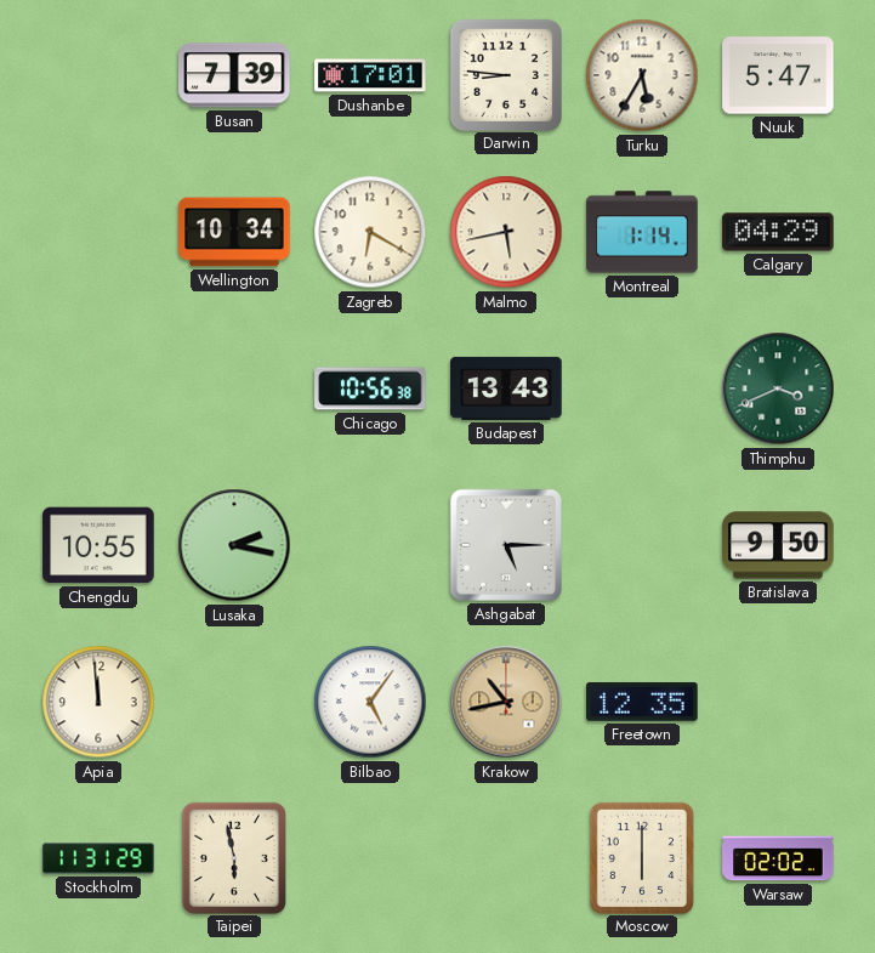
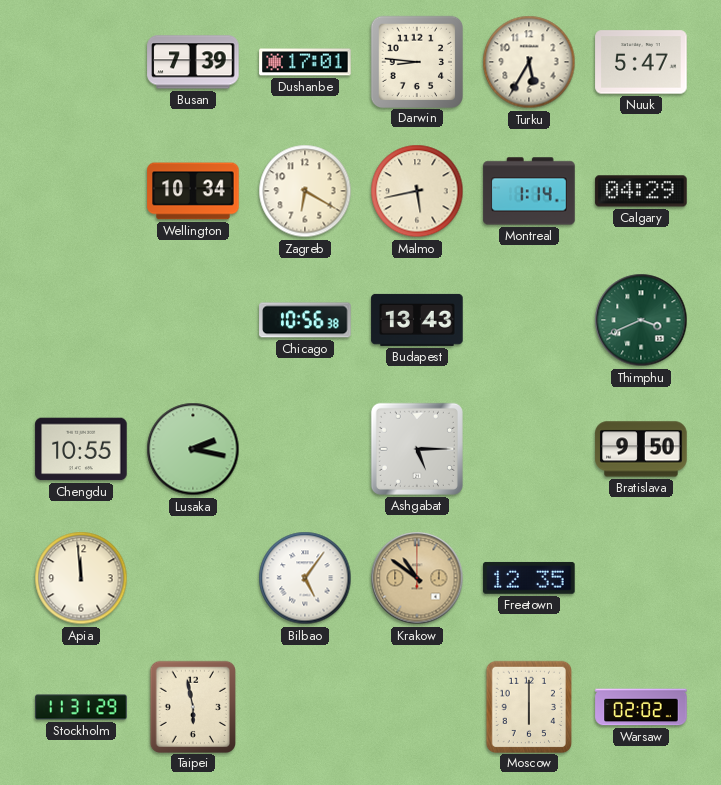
Krakow: 10:43 -> 10:51 (417, 578)
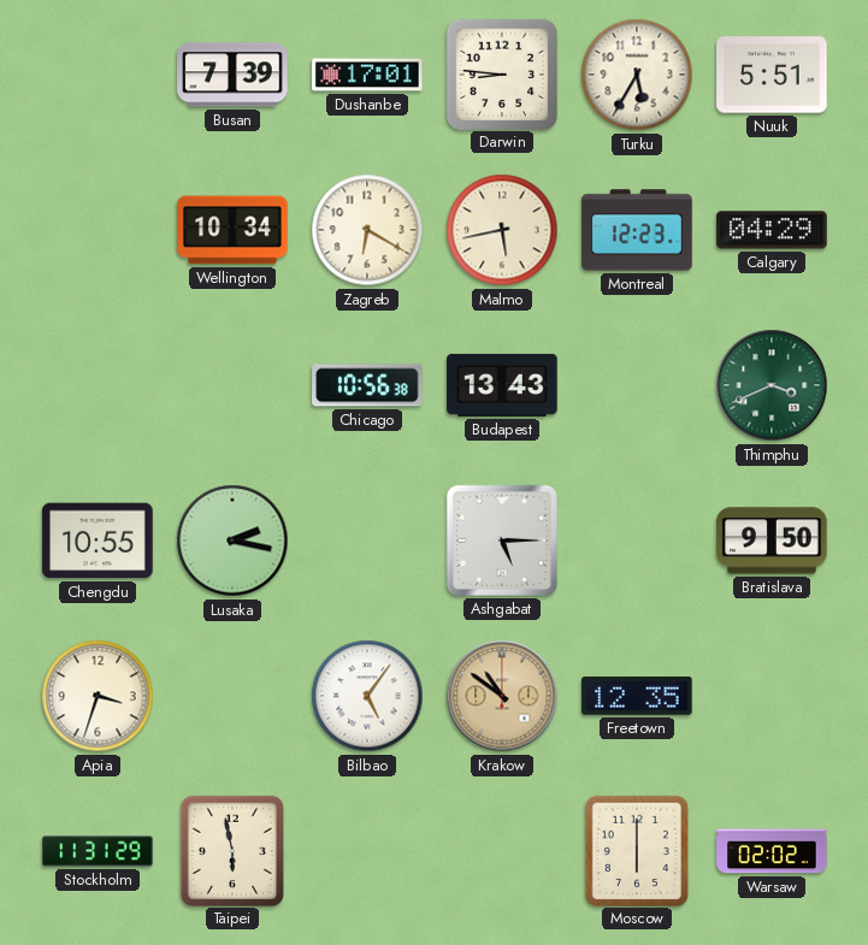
Nuuk: 5:47 -> 5:51 (772, 75)
Montreal: 1:14 -> 12:23 (637, 230)
Apia: 11:59 -> 3:33 (98, 696)
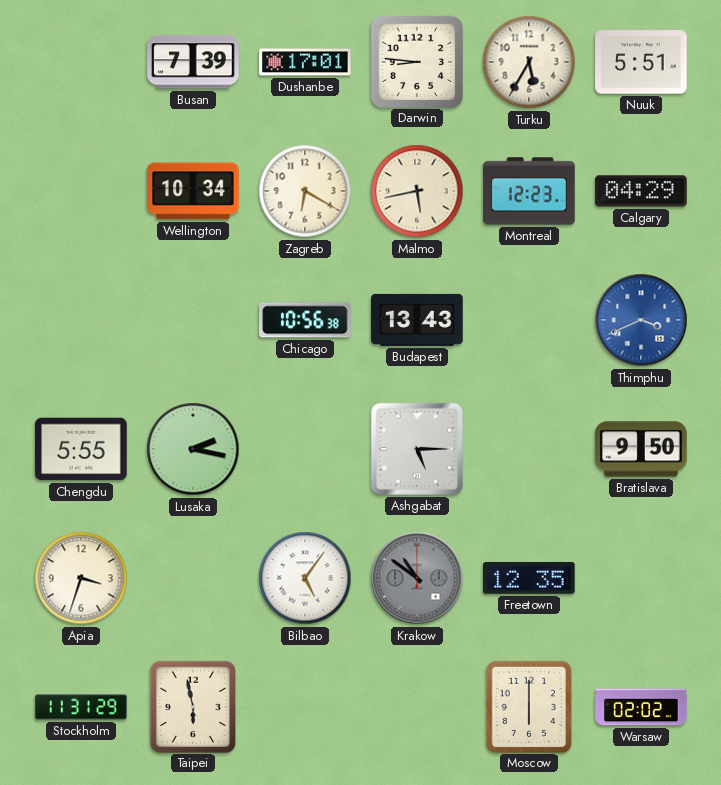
Thimphu dial: green -> blue (641, 320)
Chengdu: 10:55 -> 5:55 (81, 449)
Krakow dial: champagne -> grey (417, 578)
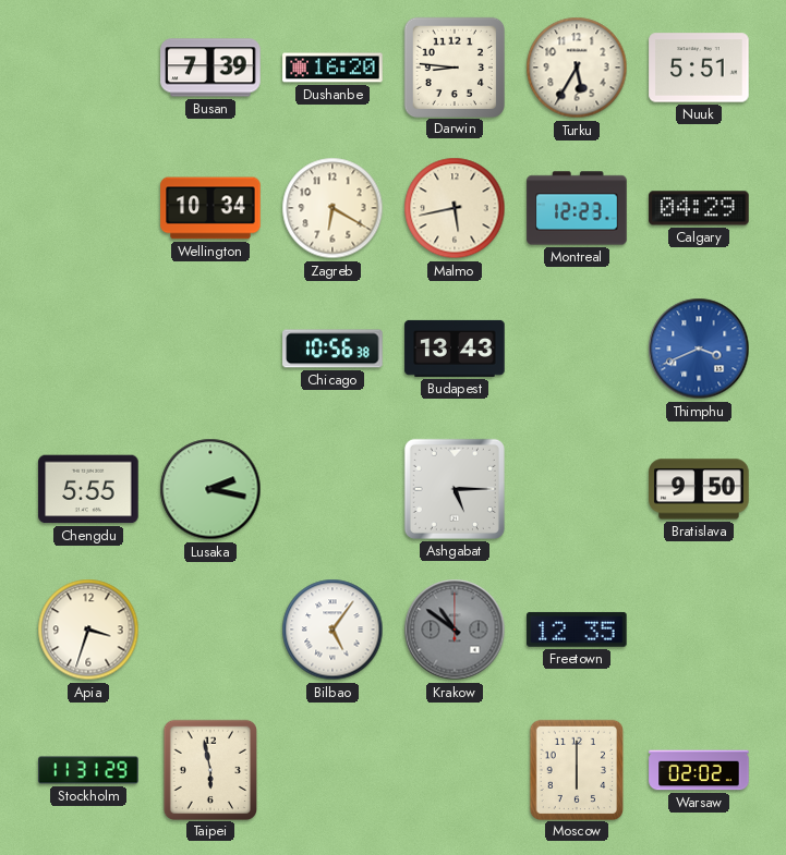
Dushanbe: 17:01 -> 16:20 (332, 68)
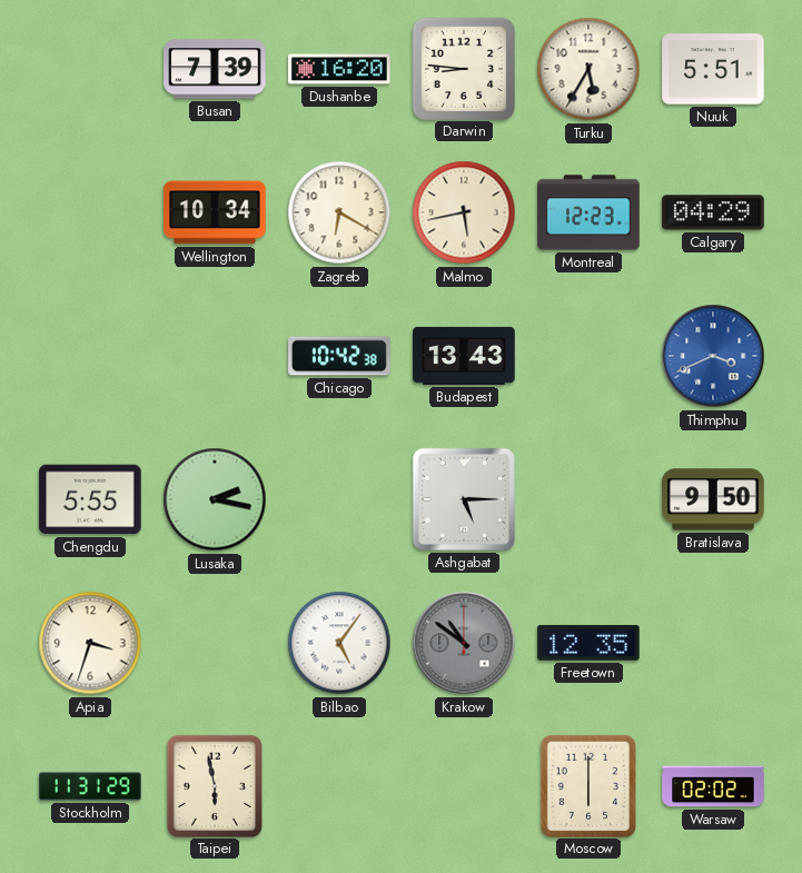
Chicago: 10:56 -> 10:42 (339, 356)
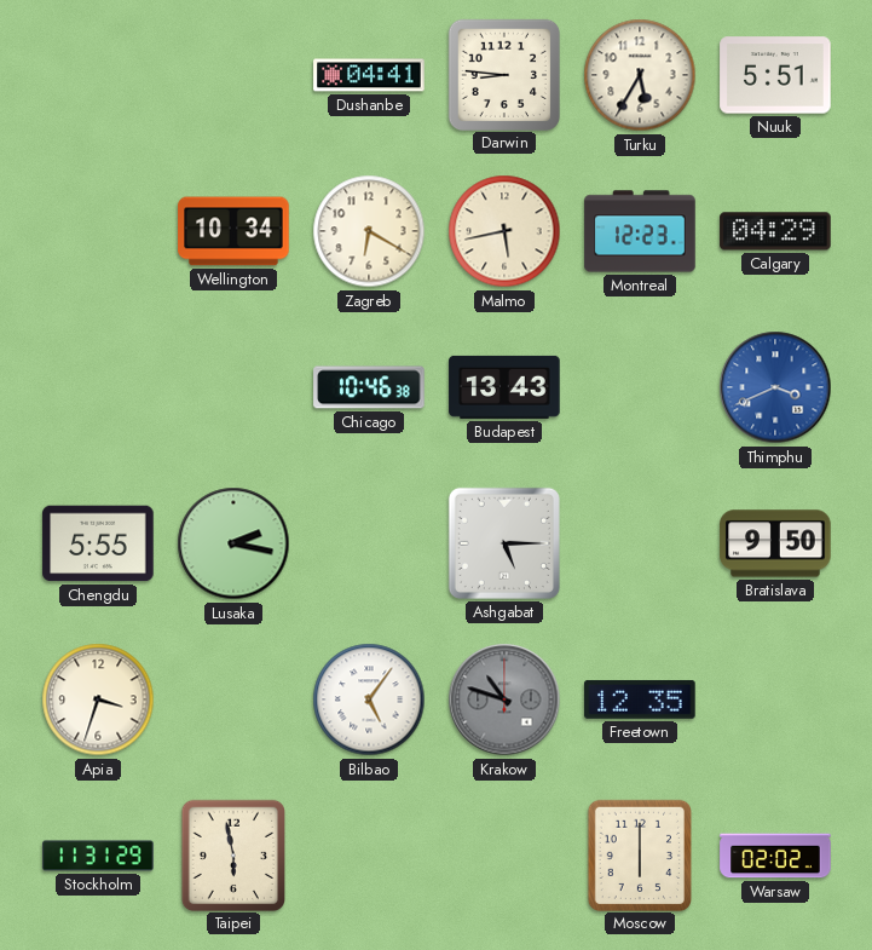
Busan: 7:39 -> none (215, 69)
Dushanbe: 16:20 -> 04:41 (369, 75)
Chicago: 10:42 -> 10:46 (369, 387)
Krakow: 10:51 -> 10:48 (504, 699)
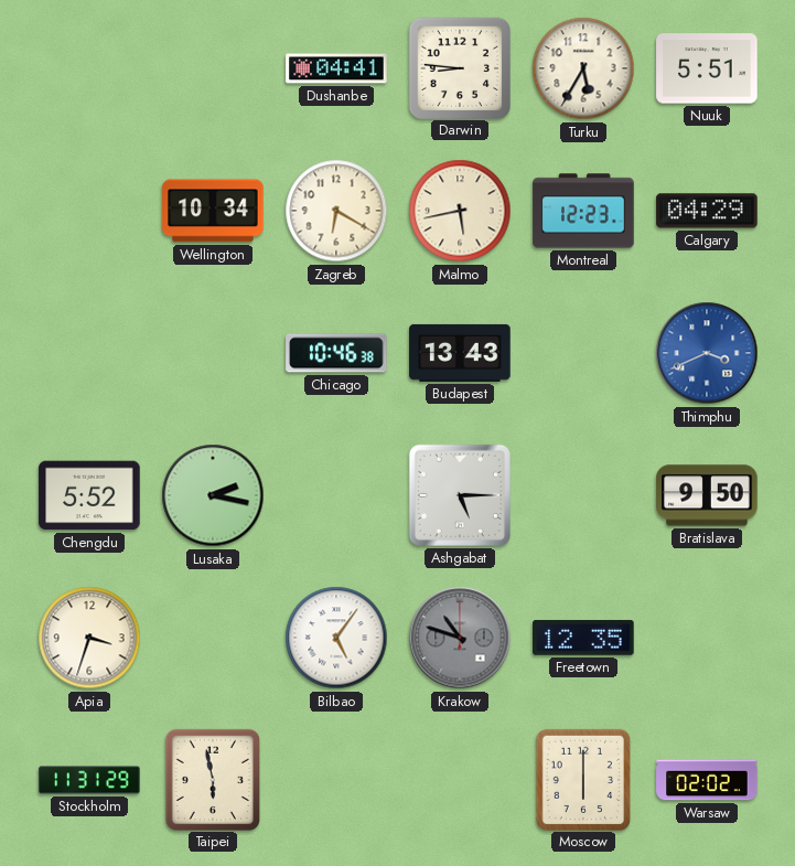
Chengdu: 5:55 -> 5:52 (89, 495)
